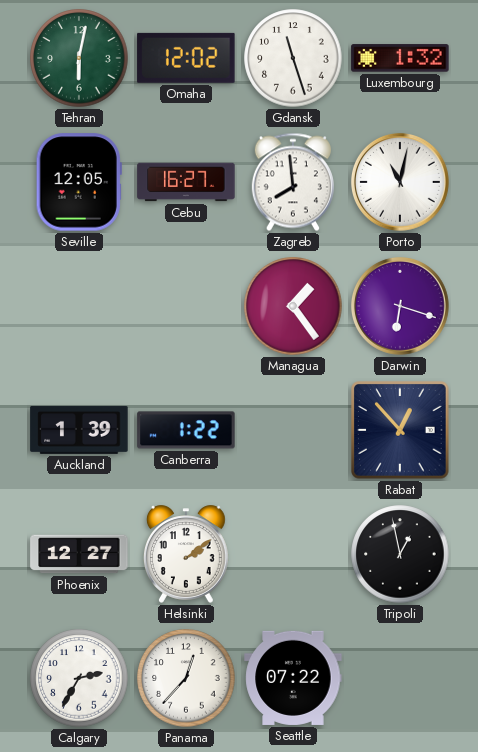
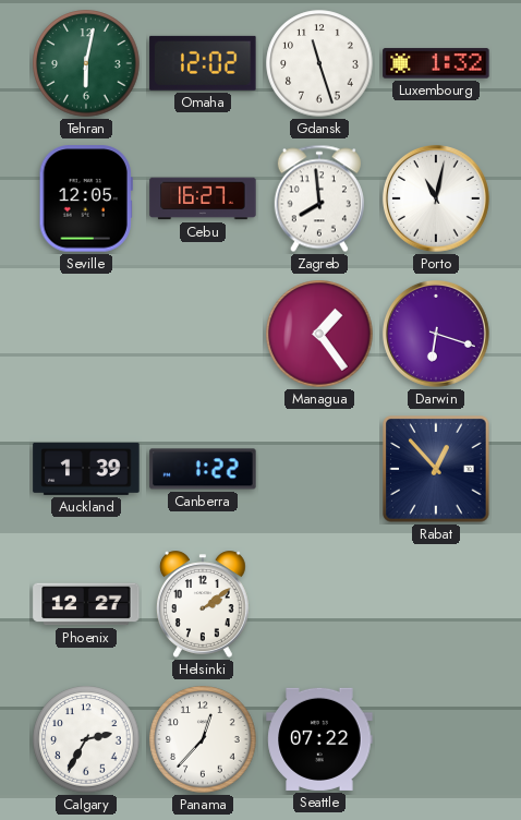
Tripoli: 12:58 -> none (400, 554)
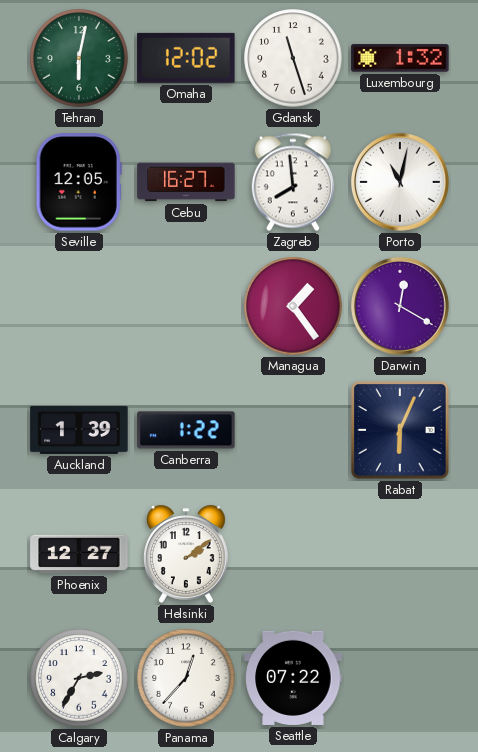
Darwin: 6:18 -> 12:20 (400, 306)
Rabat: 12:53 -> 6:04 (400, 430)
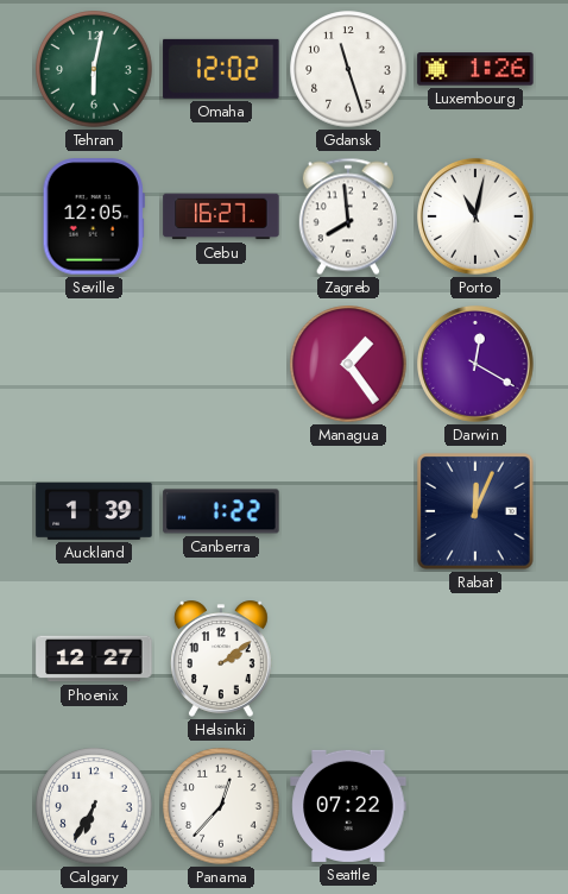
Luxembourg: 1:32 -> 1:26 (475, 69)
Rabat: 6:04 -> 12:04 (475, 511)
Calgary: 2:35 -> 6:35 (94, 806)
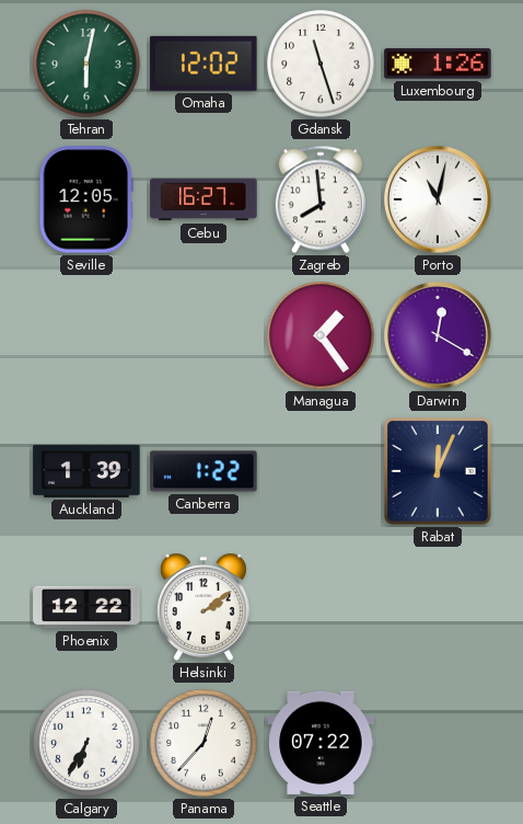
Phoenix: 12:27 -> 12:22 (86, 607)
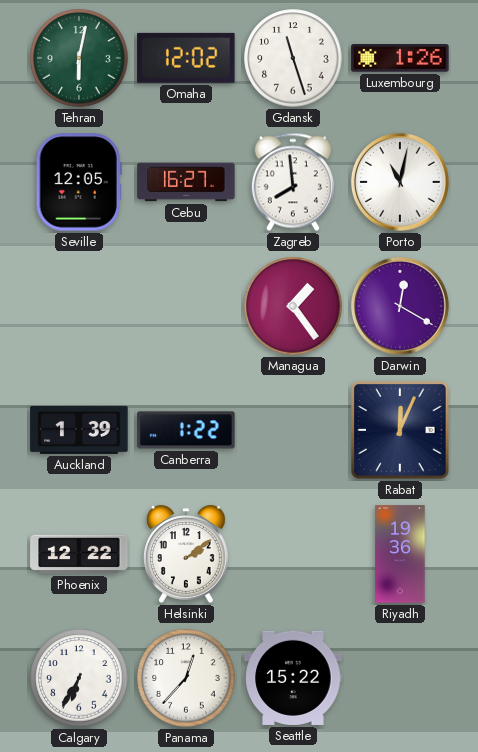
Riyadh: none -> 19:36 (400, 554)
Seattle: 07:22 -> 15:22 (293, 678)
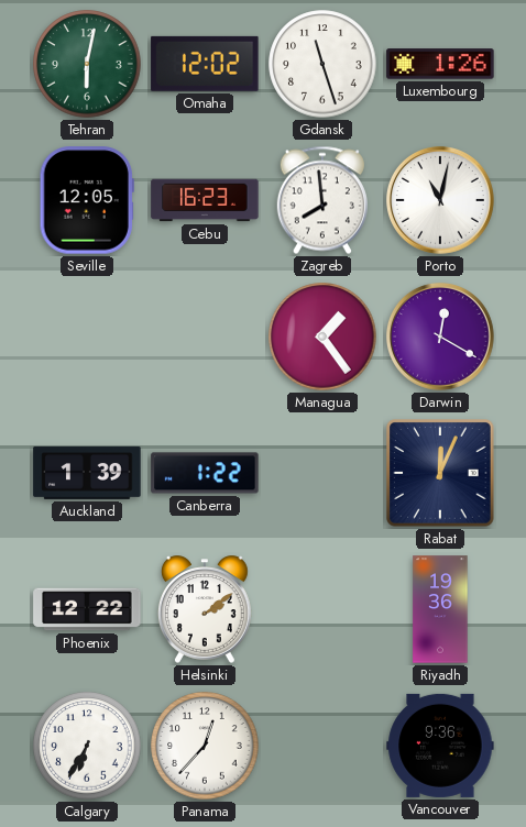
Cebu: 16:27 -> 16:23 (205, 200)
Seattle: 15:22 -> none (293, 678)
Vancouver: none -> 9:36 (440, 746)
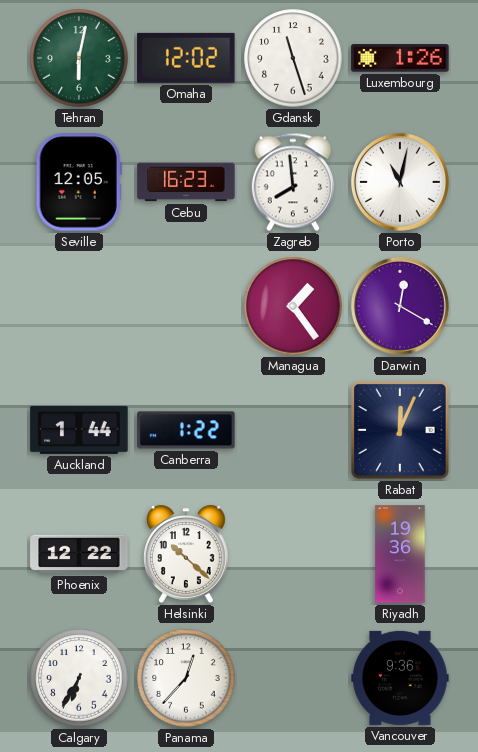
Auckland: 1:39 -> 1:44 (79, 430)
Helsinki: 2:09 -> 10:22 (186, 554)
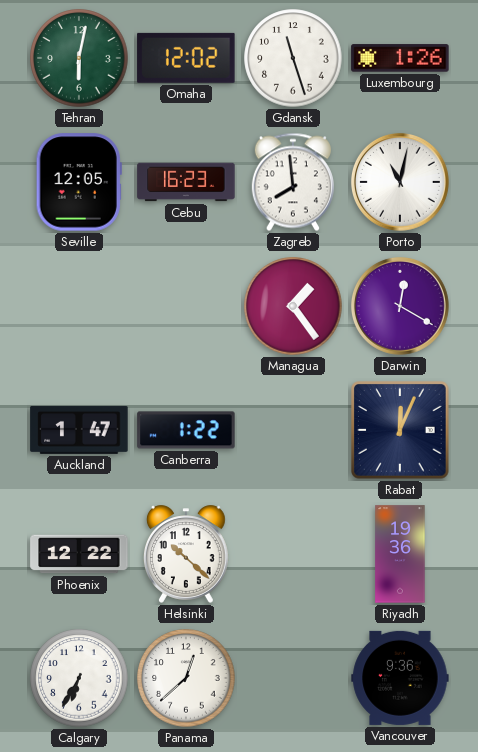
Auckland: 1:44 -> 1:47 (79, 430)
Panama: 12:37 -> 12:38 (186, 678)
